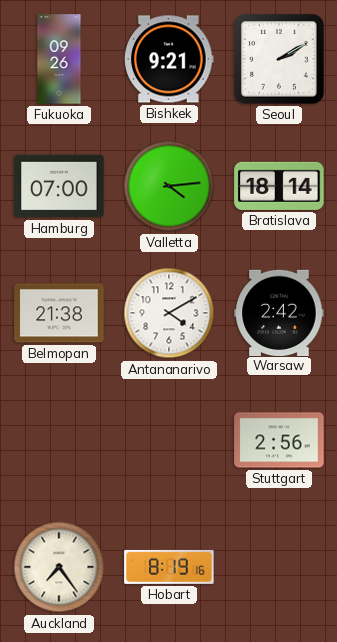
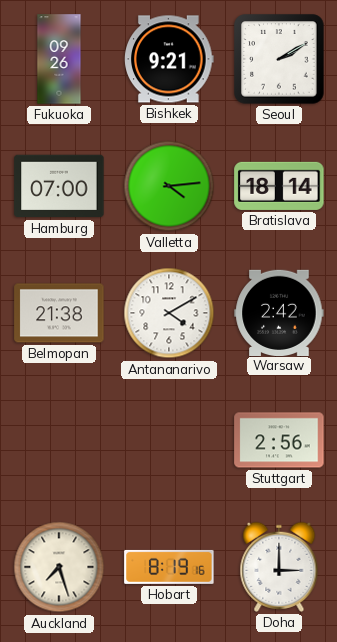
Auckland: 7:24 -> 7:27 (59, 567)
Doha: none -> 3:00 (279, 567)
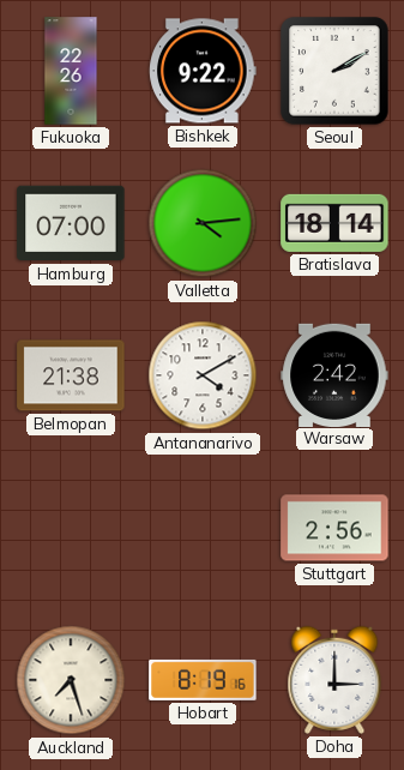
Fukuoka: 09:26 -> 22:26 (71, 71)
Bishkek: 9:21 -> 9:22 (203, 71)
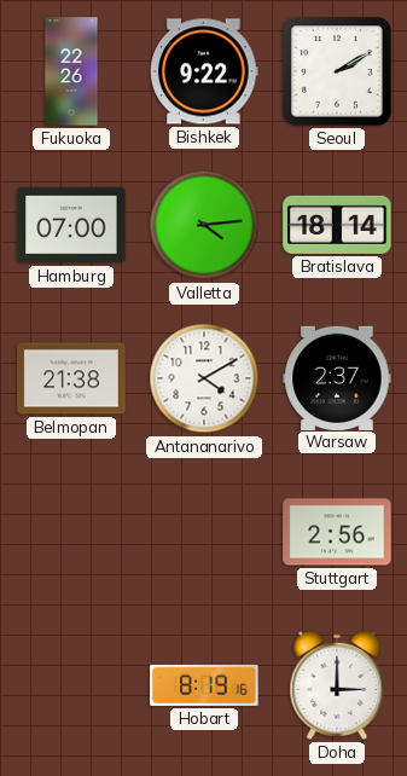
Warsaw: 2:42 -> 2:37 (337, 377)
Auckland: 7:27 -> none (71, 680)
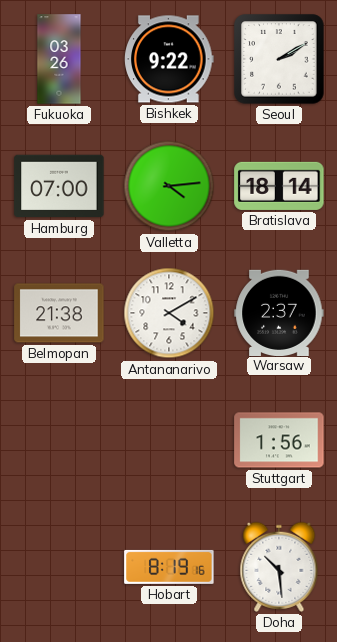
Fukuoka: 22:26 -> 03:26 (59, 59)
Stuttgart: 2:56 -> 1:56 (279, 440)
Doha: 3:00 -> 10:29 (279, 567)
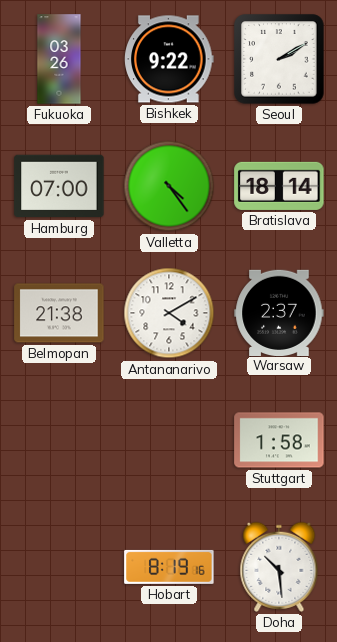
Valletta: 4:14 -> 4:24 (169, 186)
Stuttgart: 1:56 -> 1:58 (279, 440)
